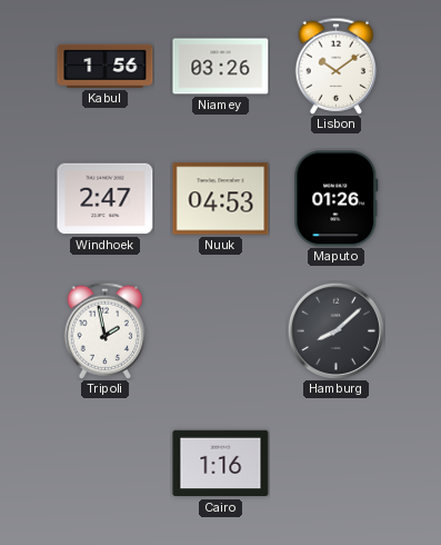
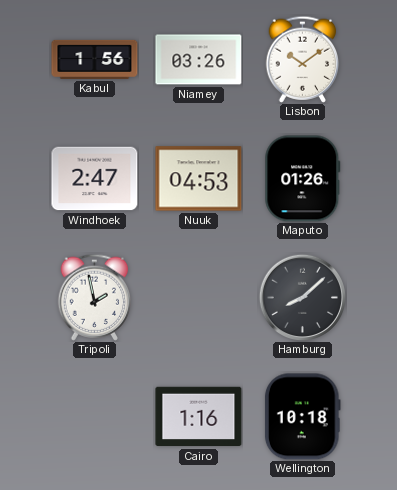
Wellington: none -> 10:18 (302, 417)
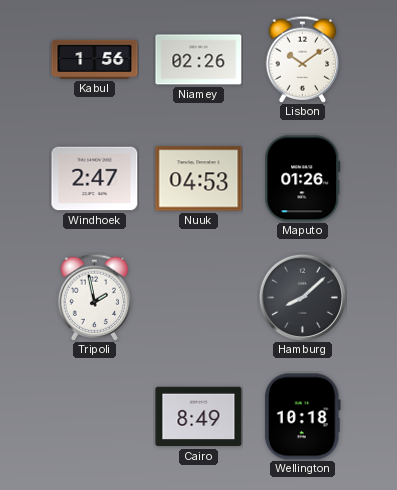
Niamey: 03:26 -> 02:26 (199, 60)
Cairo: 1:16 -> 8:49 (199, 417)
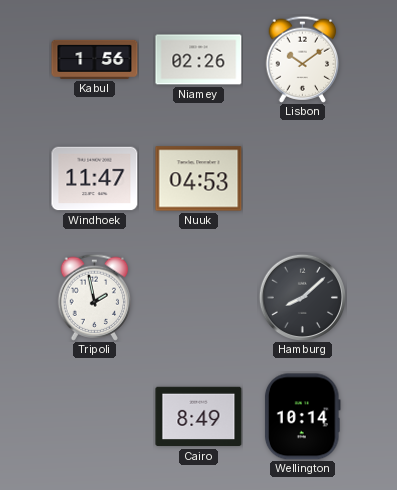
Windhoek: 2:47 -> 11:47 (95, 179)
Maputo: 01:26 -> none (303, 179)
Wellington: 10:18 -> 10:14 (302, 417)
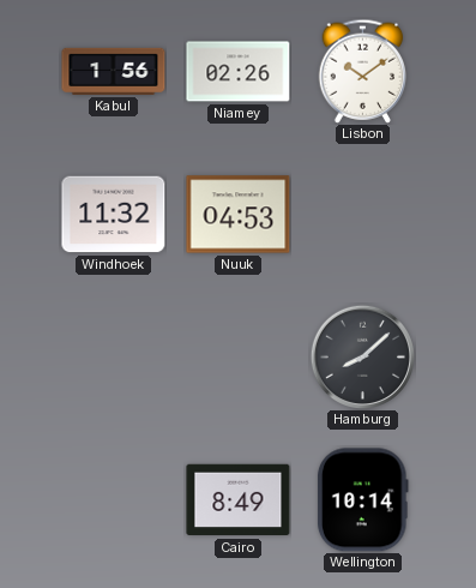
Windhoek: 11:47 -> 11:32 (114, 215)
Tripoli: 1:58 -> none (95, 297)
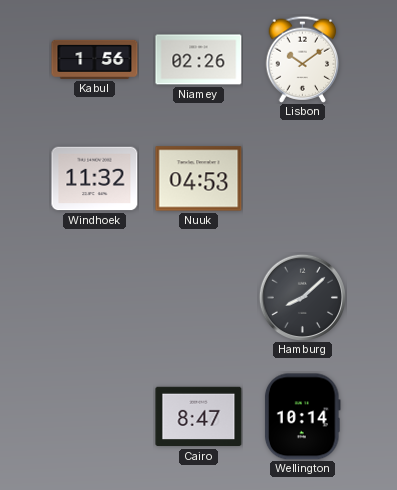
Cairo: 8:49 -> 8:47 (199, 417)
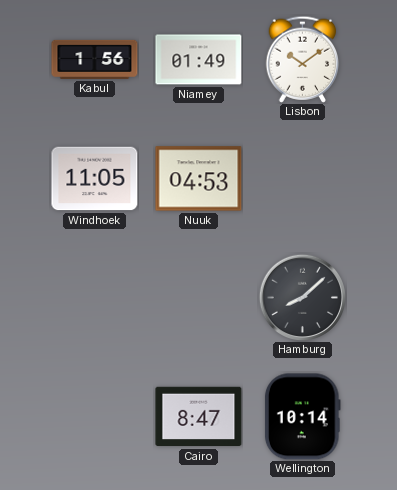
Niamey: 02:26 -> 01:49 (199, 60)
Windhoek: 11:32 -> 11:05 (95, 179)
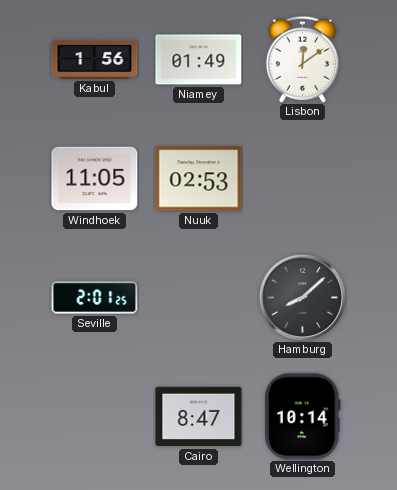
Lisbon: 10:09 -> 12:09 (303, 59)
Nuuk: 04:53 -> 02:53 (199, 179)
Seville: none -> 2:01 (95, 298)
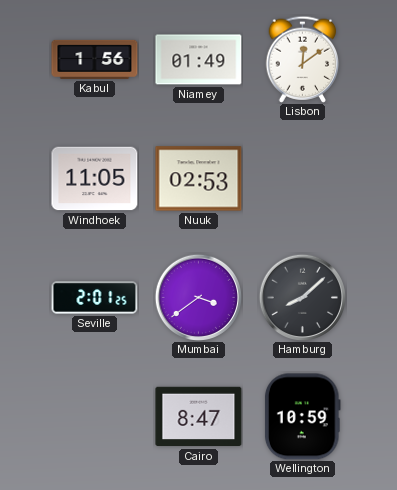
Mumbai: none -> 3:39 (198, 297)
Wellington: 10:14 -> 10:59 (302, 417)
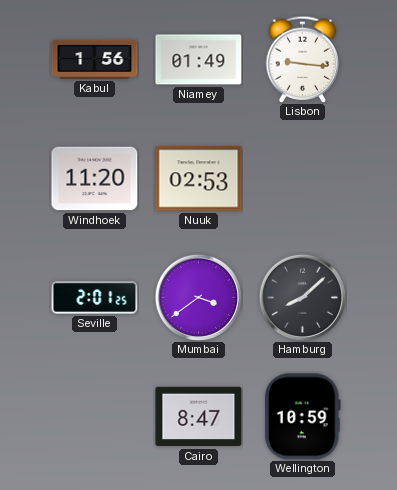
Lisbon: 12:09 -> 9:16 (303, 59)
Windhoek: 11:05 -> 11:20 (95, 179)
